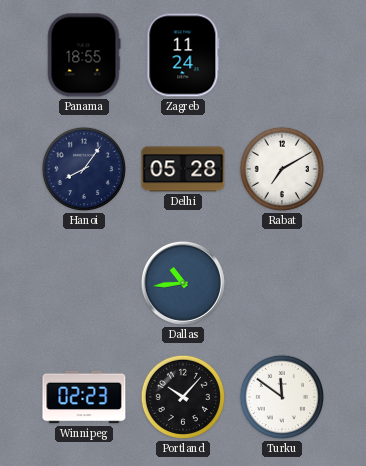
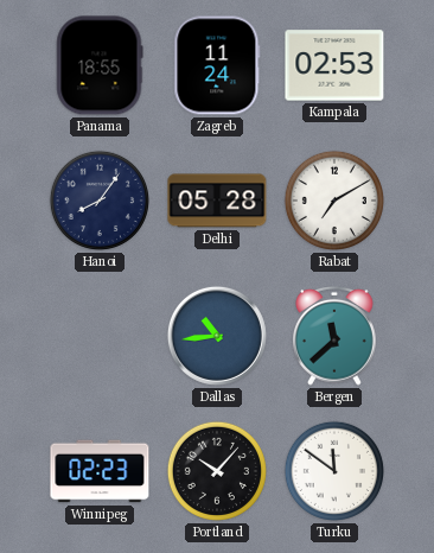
Kampala: none -> 02:53 (334, 65)
Bergen: none -> 11:38 (336, 336)
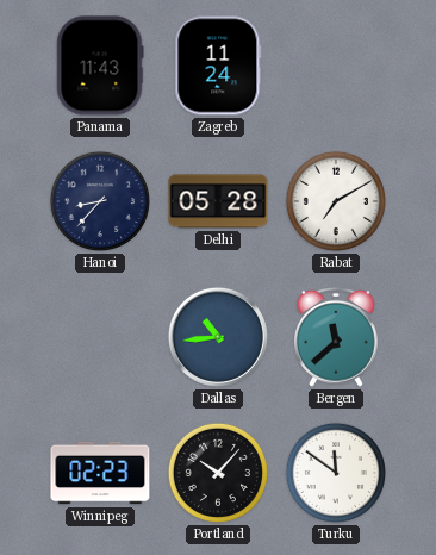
Panama: 18:55 -> 11:43 (100, 66)
Kampala: 02:53 -> none (334, 65)
Hanoi: 8:06 -> 8:37 (100, 201)
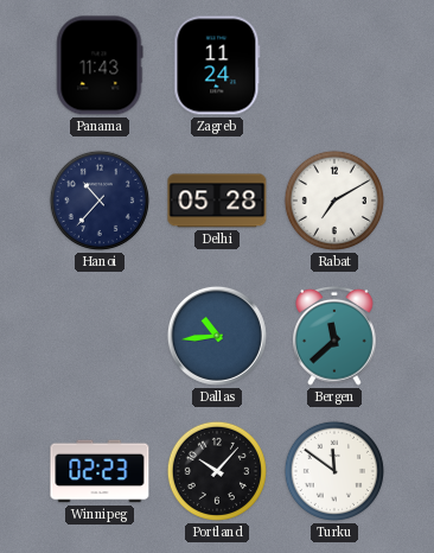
Hanoi: 8:37 -> 10:37 (100, 201)
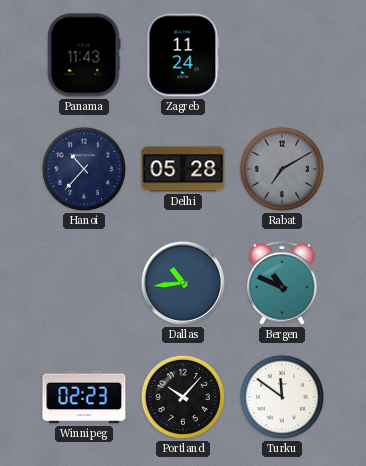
Rabat dial: white -> grey (282, 169)
Bergen: 11:38 -> 10:49 (283, 283)
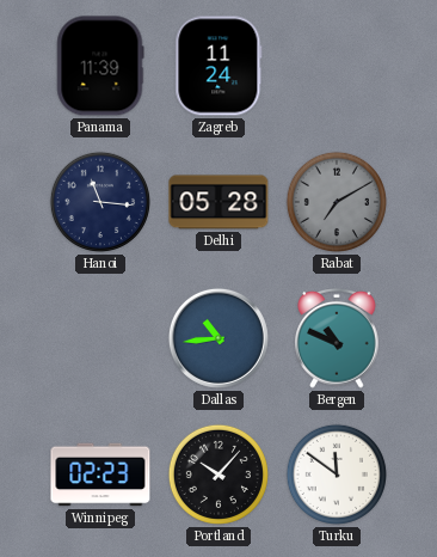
Panama: 11:43 -> 11:39 (100, 66)
Hanoi: 10:37 -> 11:16 (100, 202)
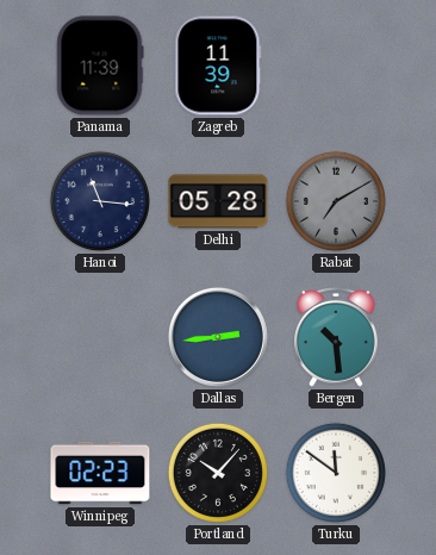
Zagreb: 11:24 -> 11:39 (218, 66)
Dallas: 10:44 -> 2:44 (218, 337)
Bergen: 10:49 -> 10:29 (337, 337)
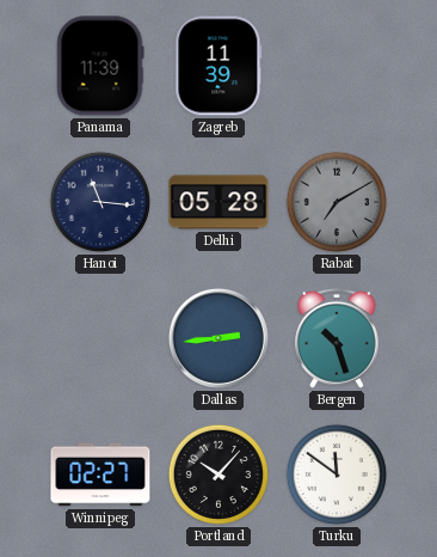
Bergen: 10:29 -> 10:27 (338, 338)
Winnipeg: 02:23 -> 02:27 (100, 475)
